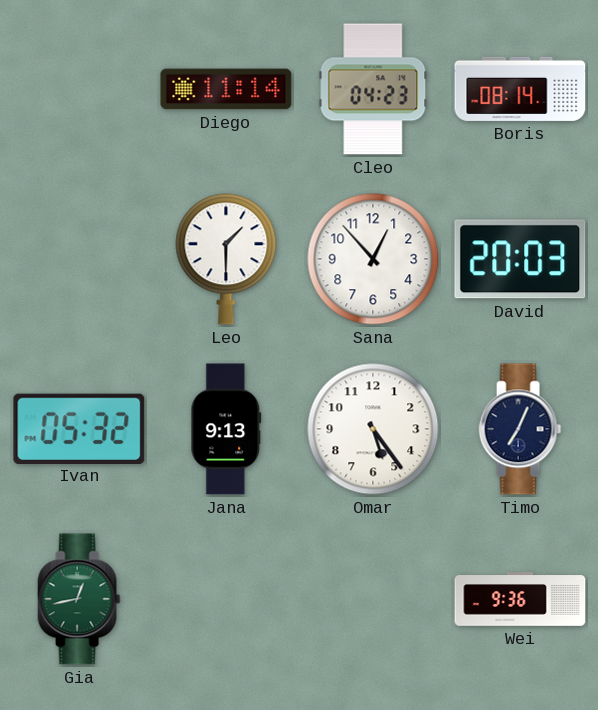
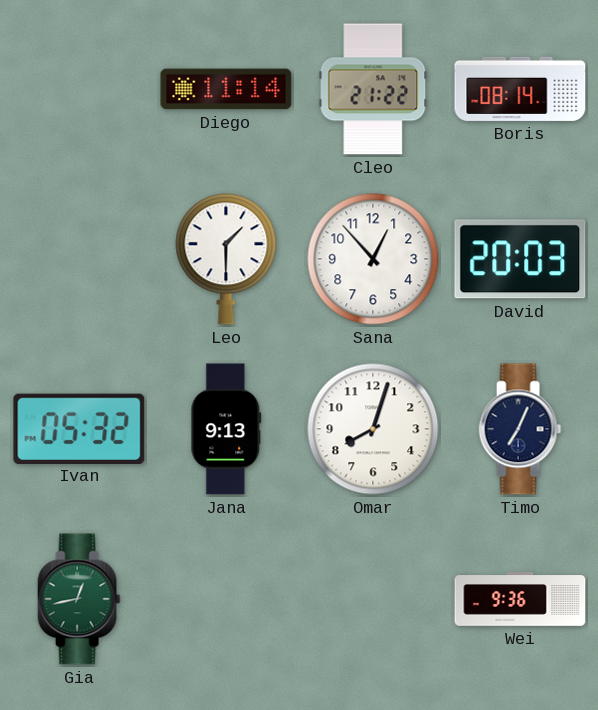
Cleo: 04:23 -> 21:22 (373, 89)
Omar: 5:24 -> 8:03 (373, 429)
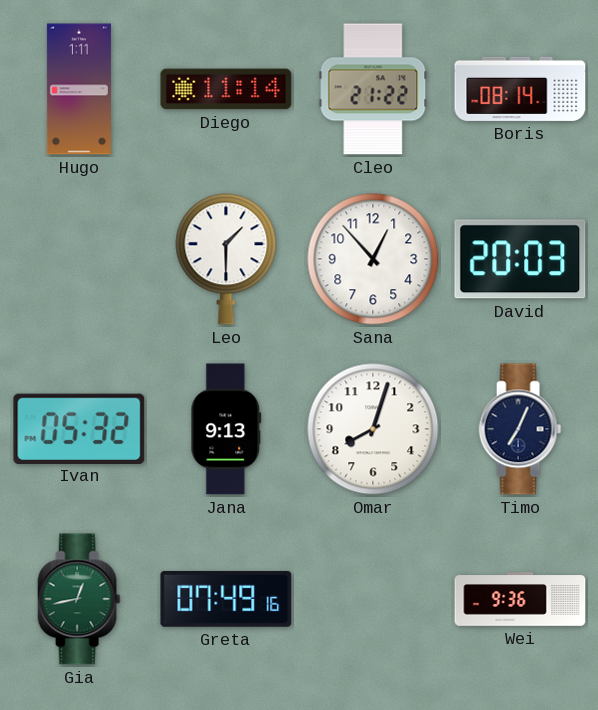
Hugo: none -> 1:11 (79, 89)
Greta: none -> 07:49 (226, 599)
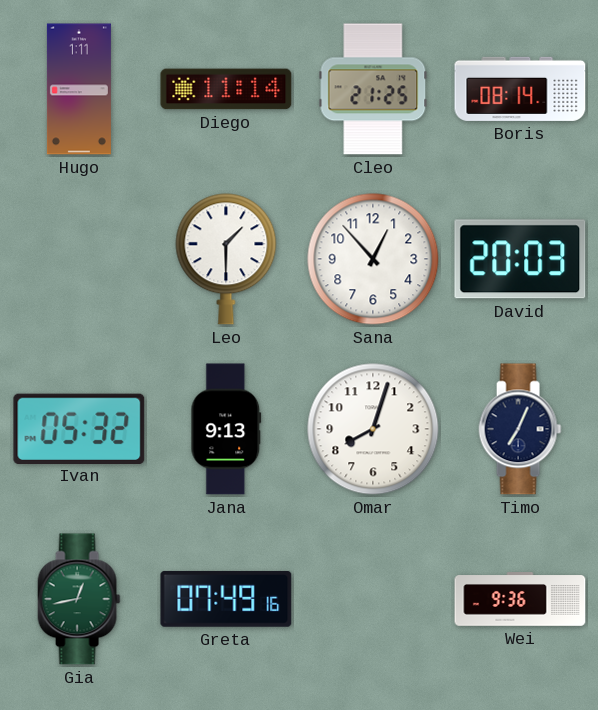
Cleo: 21:22 -> 21:25 (373, 89)
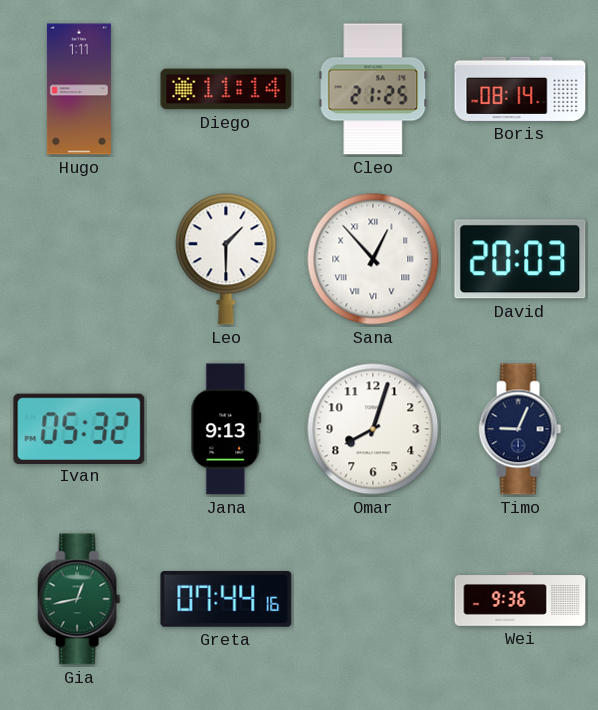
Sana numerals: Arabic -> Roman (373, 259)
Timo: 7:04 -> 9:04 (520, 429)
Greta: 07:49 -> 07:44 (226, 599)
